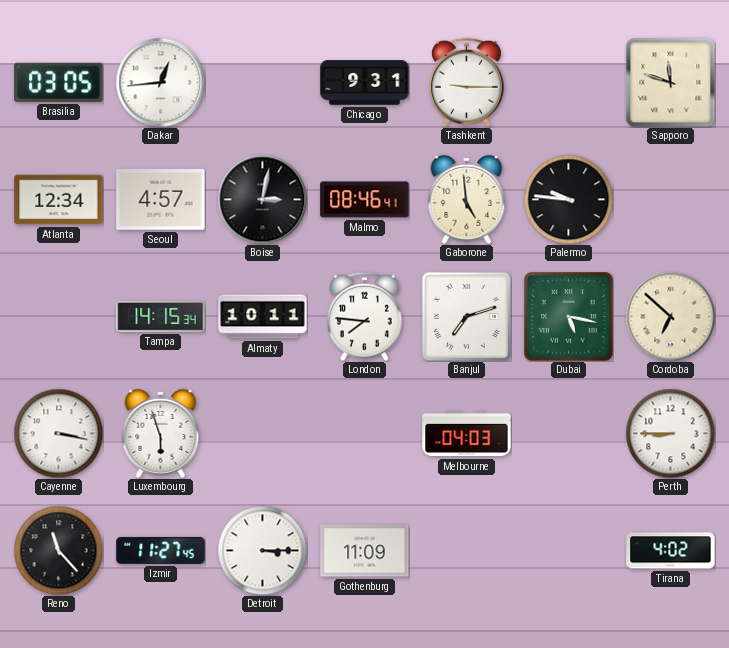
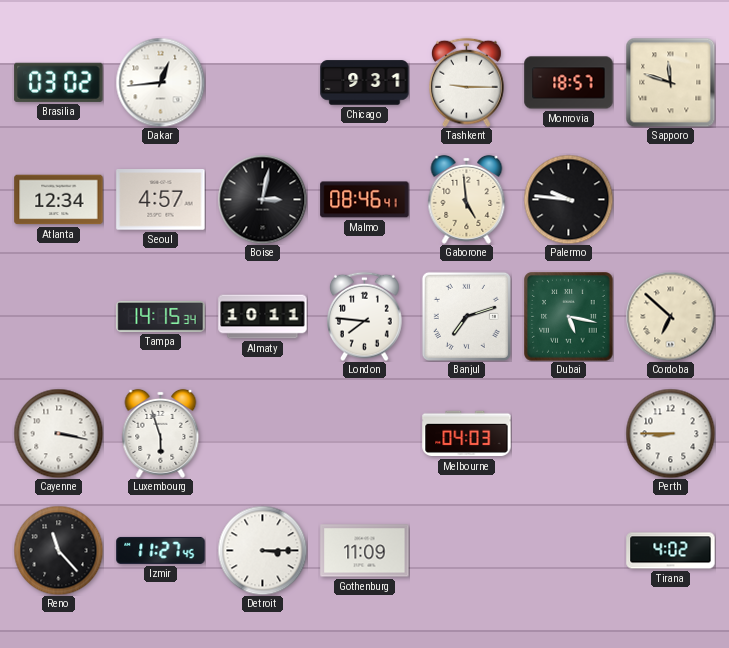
Brasilia: 03:05 -> 03:02 (59, 82)
Monrovia: none -> 18:57 (569, 83)
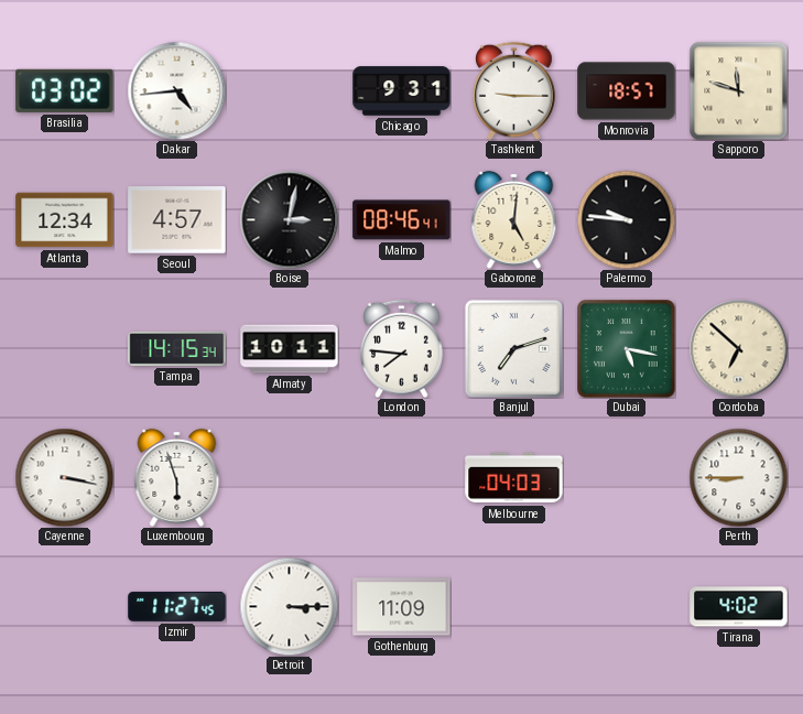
Dakar: 12:44 -> 4:44 (176, 90)
Gaborone: 4:59 -> 5:01 (514, 219)
Reno: 11:23 -> none (58, 550)
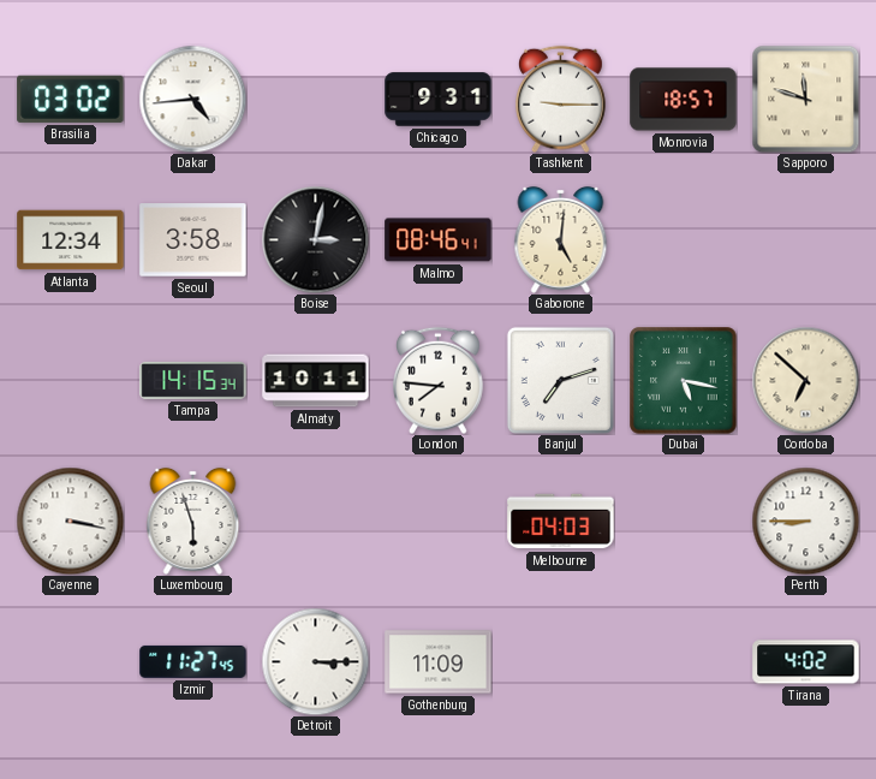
Seoul: 4:57 -> 3:58 (193, 240)
Palermo: 9:46 -> none (626, 219)
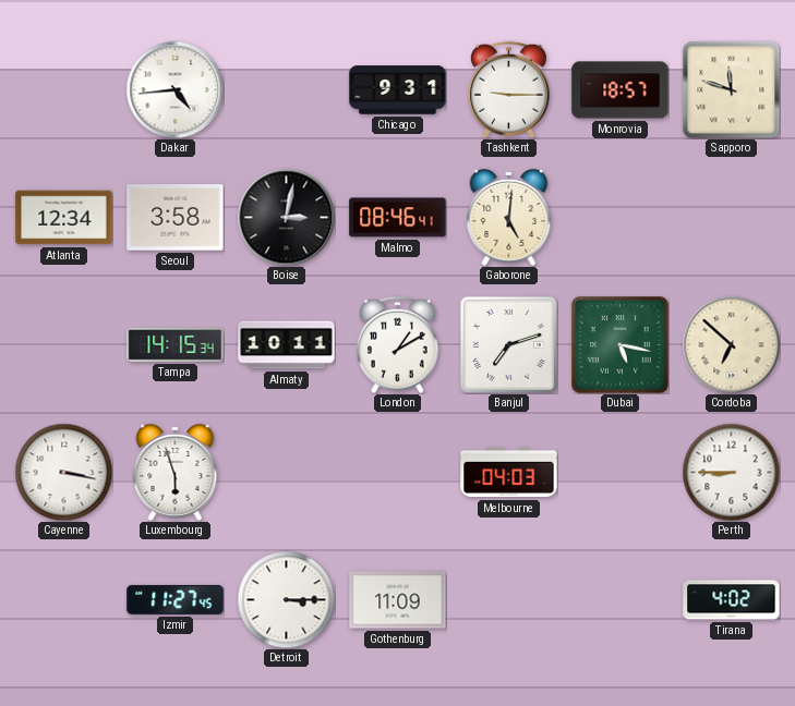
Brasilia: 03:02 -> none (71, 99)
London: 7:46 -> 1:10 (398, 344)
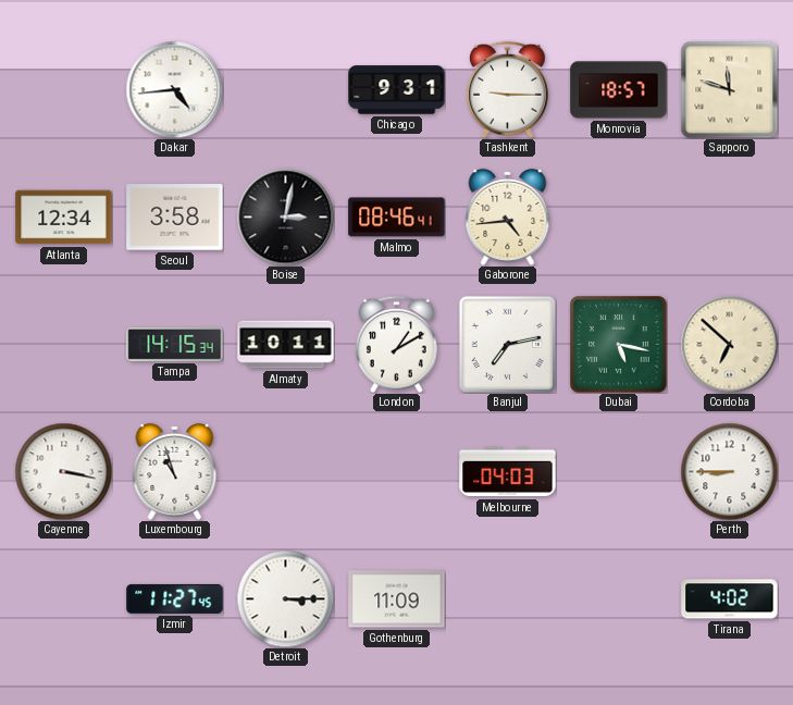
Gaborone: 5:01 -> 4:44 (508, 217)
Banjul: 7:12 -> 7:13 (507, 344)
Luxembourg: 5:57 -> 10:57 (175, 471)
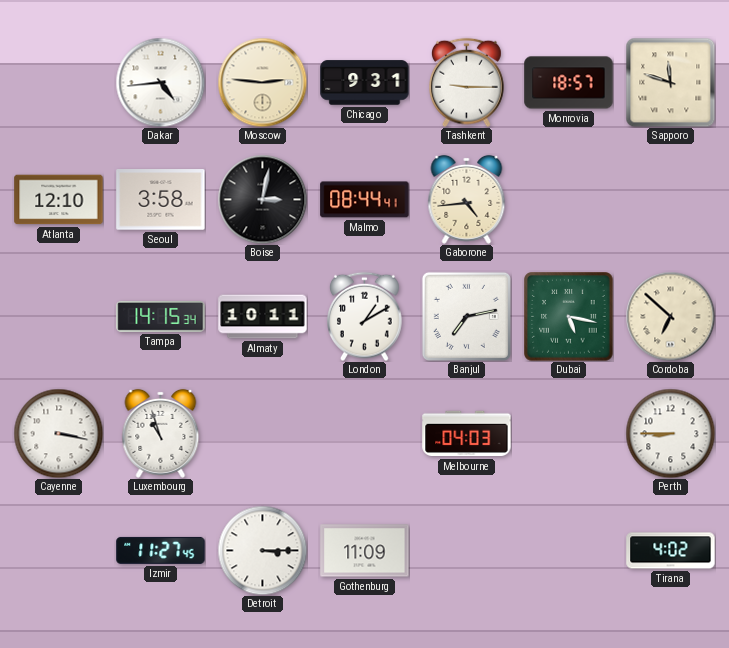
Moscow: none -> 2:46 (262, 82)
Atlanta: 12:34 -> 12:10 (59, 200)
Malmo: 08:46 -> 08:44 (365, 200)
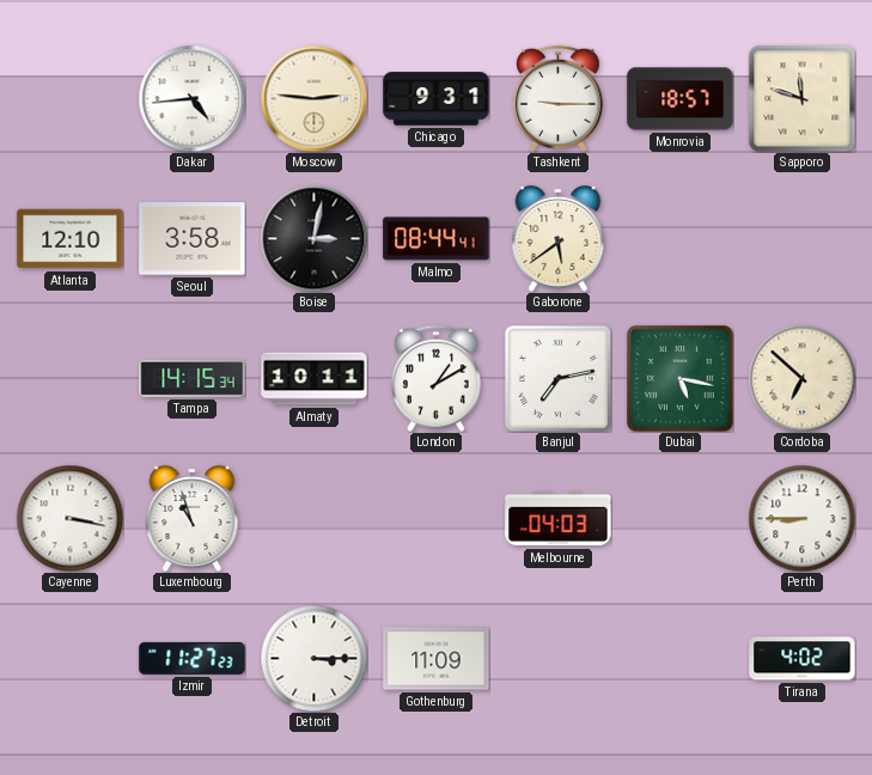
Gaborone: 4:44 -> 5:39 (559, 238)
Izmir: 11:27:45 -> 11:27:23 (193, 658)
